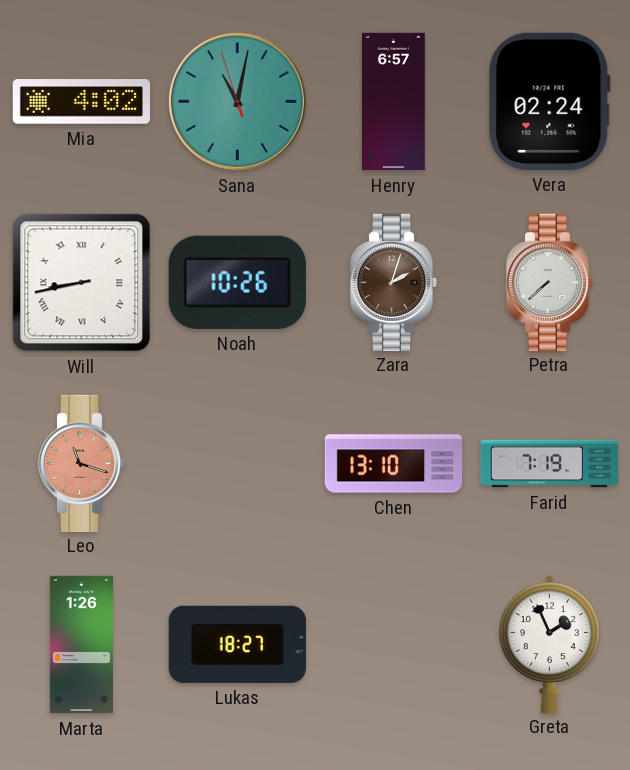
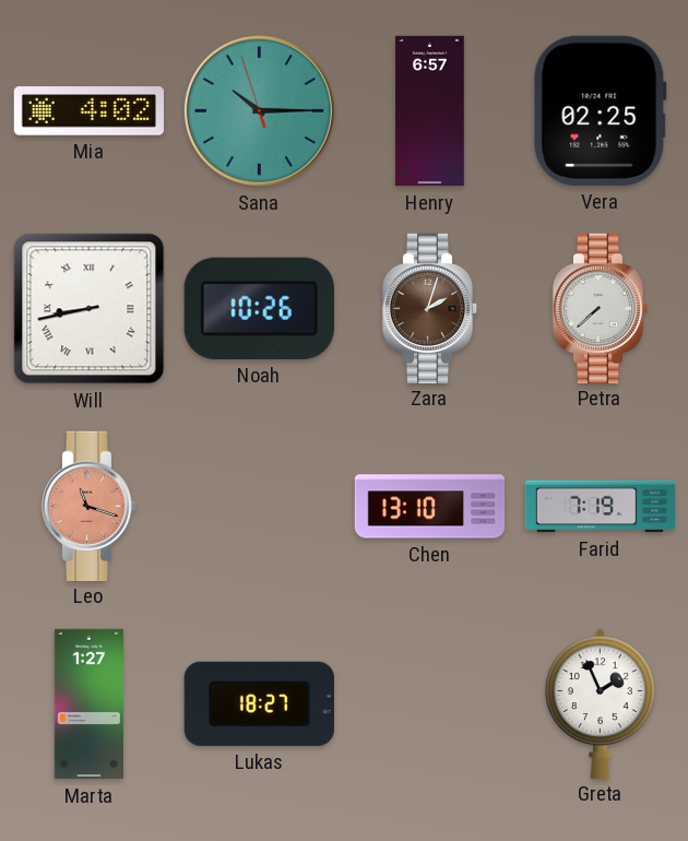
Sana: 11:01 -> 10:14 (259, 110)
Vera: 02:24 -> 02:25 (600, 110)
Marta: 1:26 -> 1:27 (88, 704)
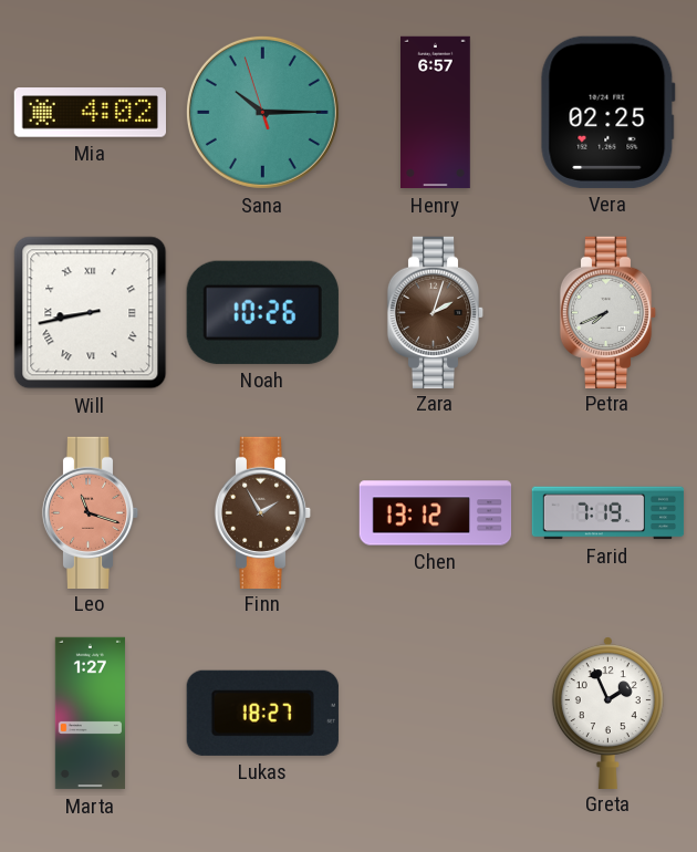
Petra: 7:38 -> 7:41 (608, 312)
Finn: none -> 1:55 (263, 512)
Chen: 13:10 -> 13:12 (436, 513)
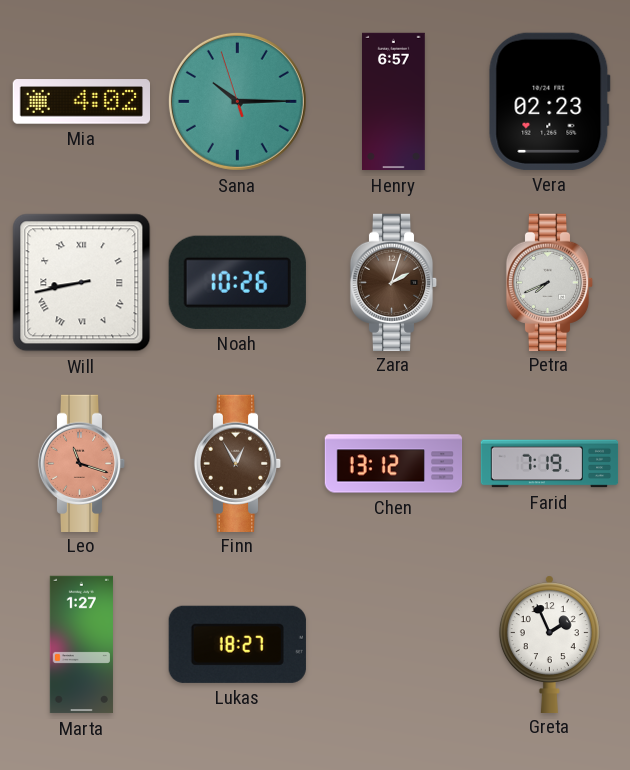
Vera: 02:25 -> 02:23 (549, 101)
Finn: 1:55 -> 12:55 (238, 463)
